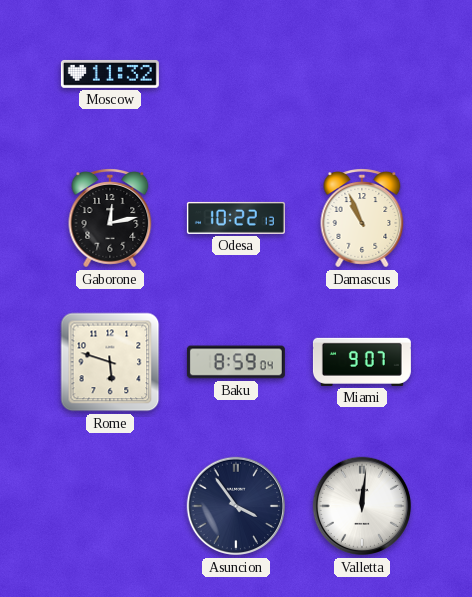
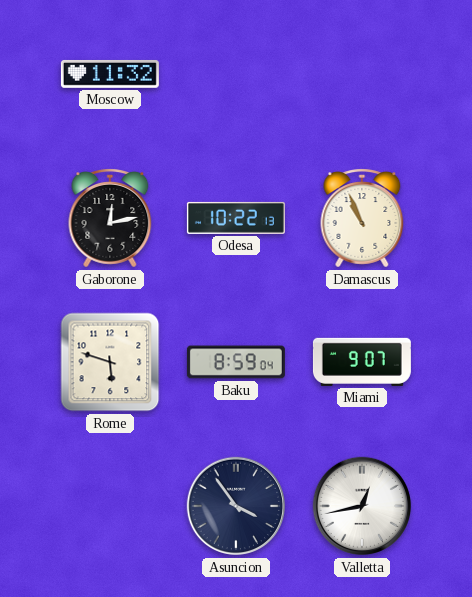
Valletta: 12:01 -> 12:43 (362, 506)
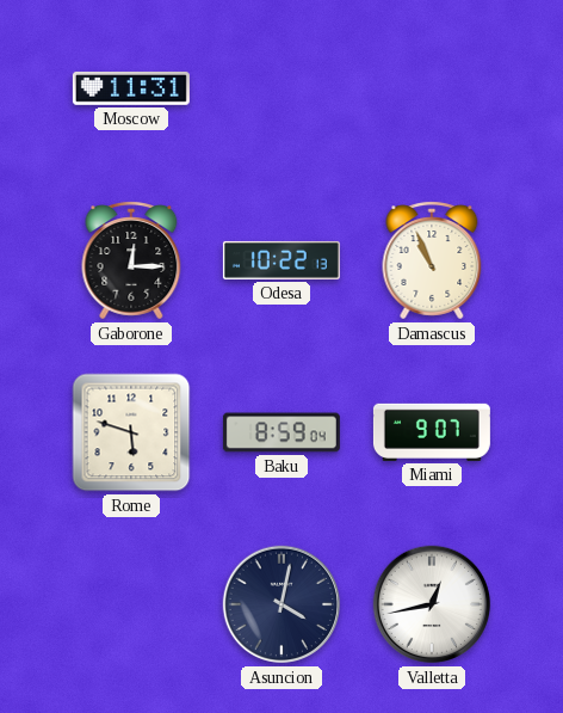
Moscow: 11:32 -> 11:31 (131, 88)
Gaborone: 12:13 -> 12:15 (131, 260)
Asuncion: 3:54 -> 4:02 (281, 604)
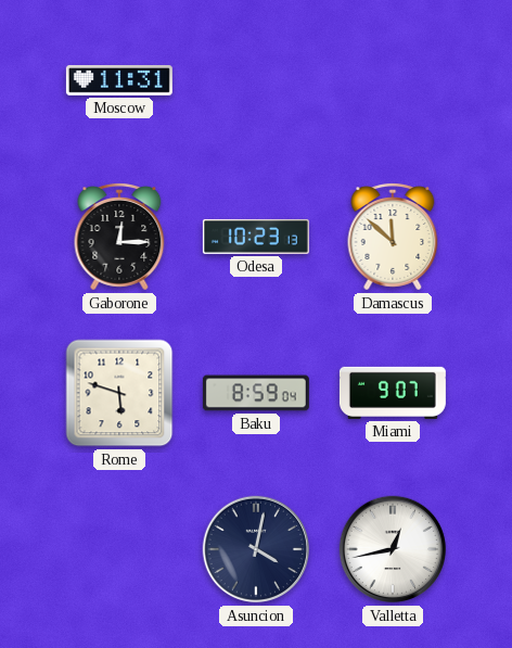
Odesa: 10:22 -> 10:23 (256, 237)
Damascus: 10:56 -> 11:52 (393, 237)
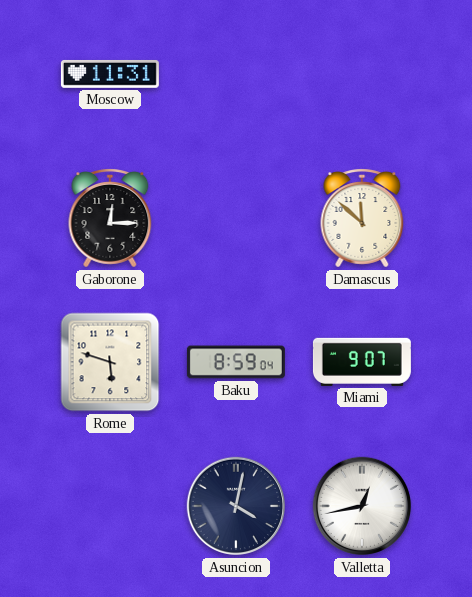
Odesa: 10:23 -> none (256, 237)
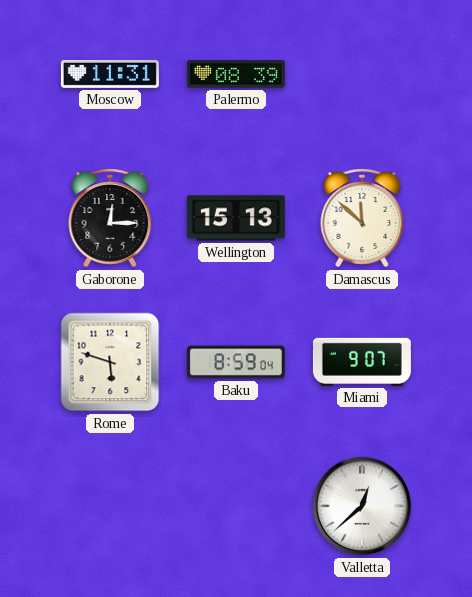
Palermo: none -> 08:39 (236, 74)
Wellington: none -> 15:13 (236, 218)
Asuncion: 4:02 -> none (236, 506)
Valletta: 12:43 -> 12:38 (362, 506)
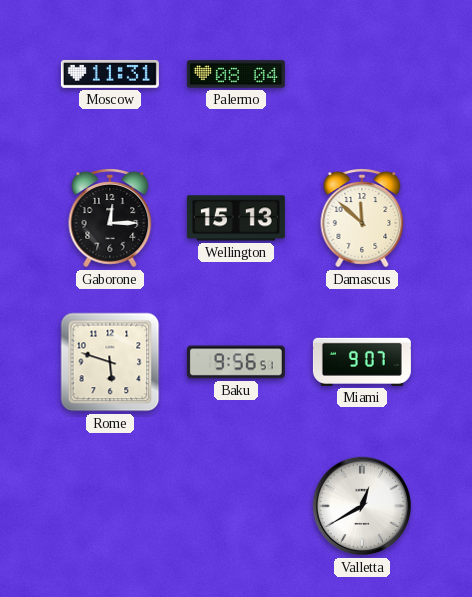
Palermo: 08:39 -> 08:04 (236, 74)
Baku: 8:59 -> 9:56 (236, 362)
Valletta: 12:38 -> 12:40 (362, 506)
